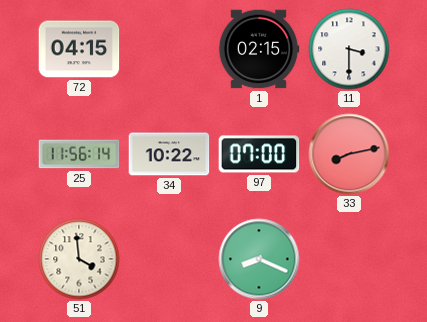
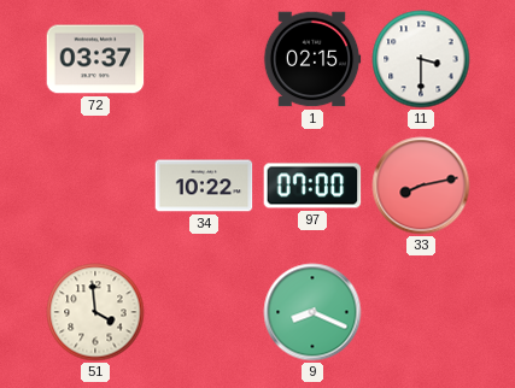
72: 04:15 -> 03:37 (95, 59)
25: 11:56 -> none (79, 154)
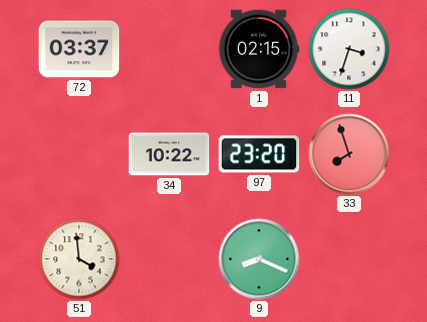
11: 3:30 -> 3:33 (349, 49)
97: 07:00 -> 23:20 (259, 154)
33: 8:13 -> 7:57 (349, 154)
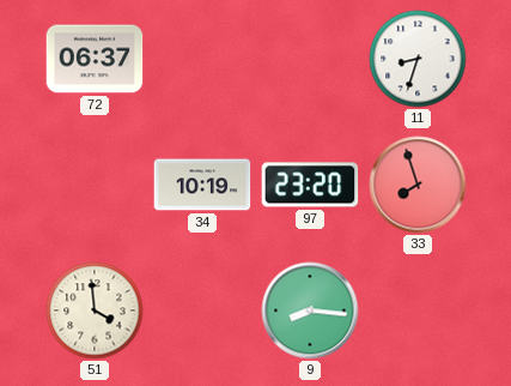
72: 03:37 -> 06:37 (95, 59)
1: 02:15 -> none (259, 49)
11: 3:33 -> 8:33 (418, 59)
34: 10:22 -> 10:19 (202, 185)
9: 8:19 -> 8:16 (310, 310)
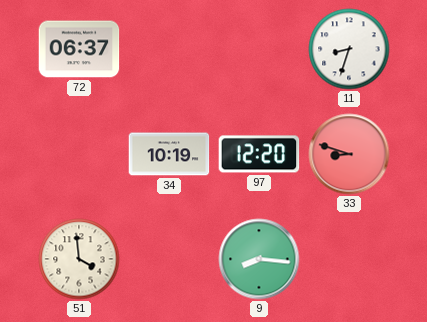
97: 23:20 -> 12:20 (259, 154)
33: 7:57 -> 8:48 (349, 154)
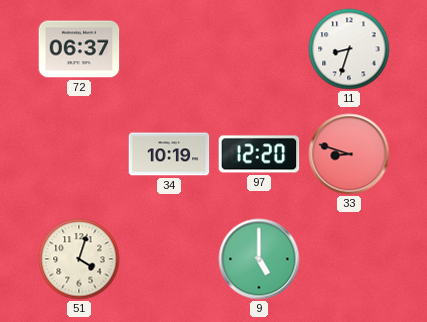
51: 3:59 -> 4:03 (79, 259)
9: 8:16 -> 5:00 (259, 259)
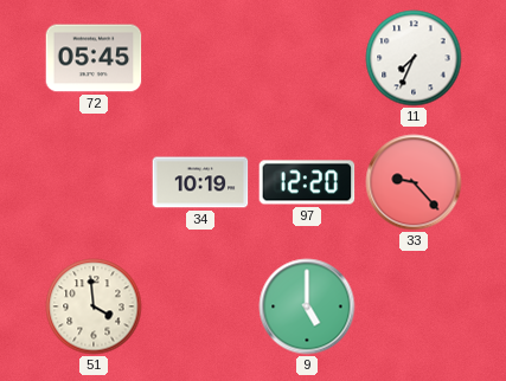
72: 06:37 -> 05:45 (94, 58)
11: 8:33 -> 7:34 (414, 58)
33: 8:48 -> 9:23 (414, 182)
51: 4:03 -> 3:59 (94, 306)
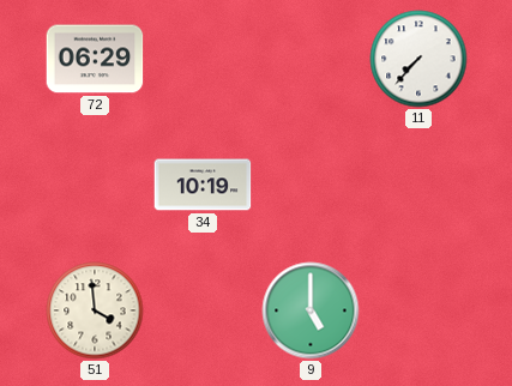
72: 05:45 -> 06:29 (95, 59)
11: 7:34 -> 7:37 (418, 59)
97: 12:20 -> none (307, 182)
33: 9:23 -> none (414, 182)
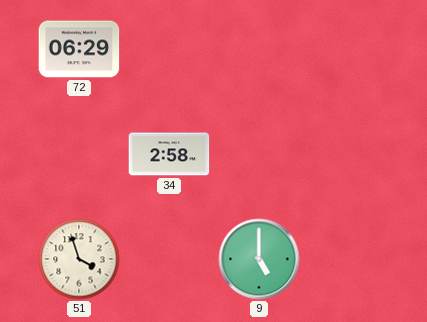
11: 7:37 -> none (418, 59)
34: 10:19 -> 2:58 (169, 154)
51: 3:59 -> 3:57 (79, 259)
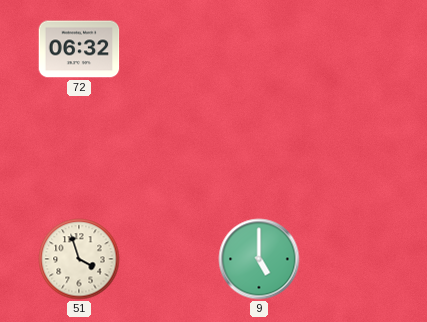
72: 06:29 -> 06:32 (79, 49)
34: 2:58 -> none (169, 154)
